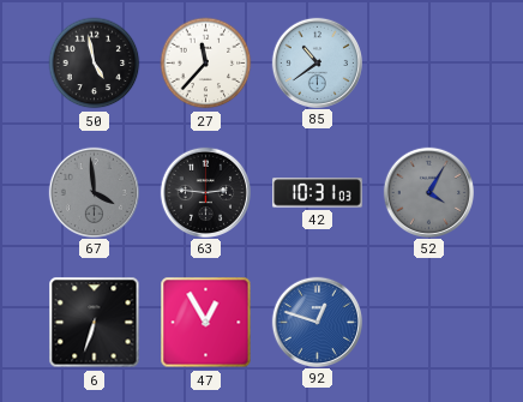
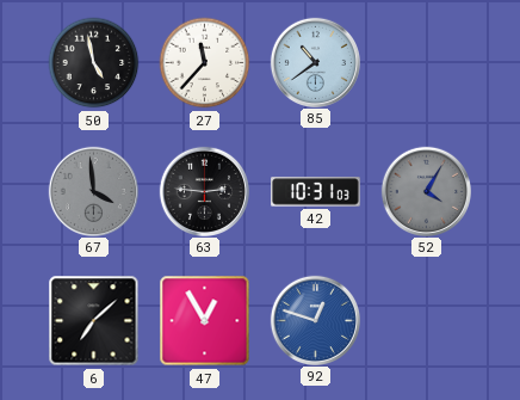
6: 6:33 -> 7:08 (94, 321)
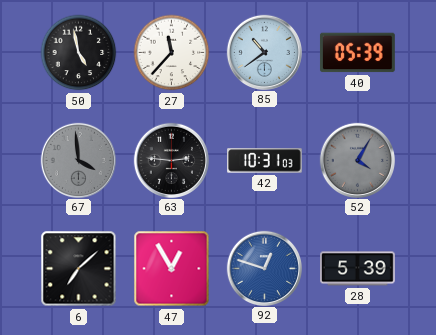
40: none -> 05:39 (357, 53)
28: none -> 5:39 (358, 269)
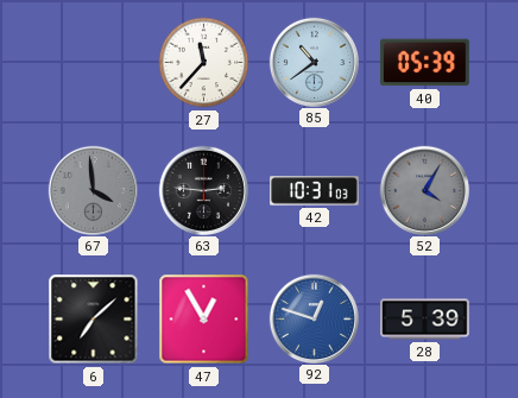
50: 4:58 -> none (79, 53)
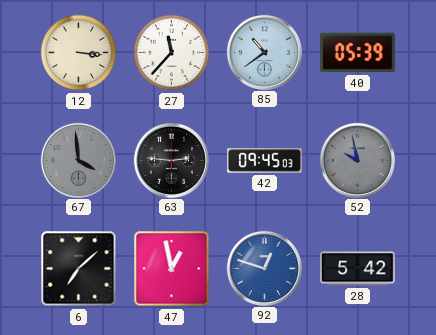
12: none -> 3:16 (79, 53)
42: 10:31 -> 09:45 (265, 161)
52: 4:05 -> 9:58 (357, 160)
47: 12:55 -> 12:58 (172, 269)
28: 5:39 -> 5:42 (358, 269)
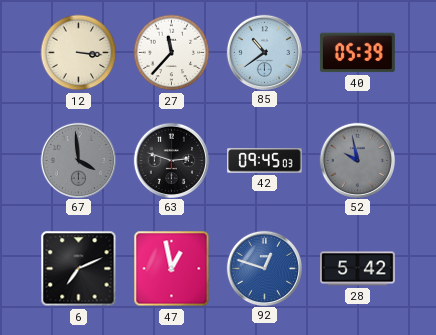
63: 2:46 -> 2:48 (171, 160)
6: 7:08 -> 7:11 (79, 269)
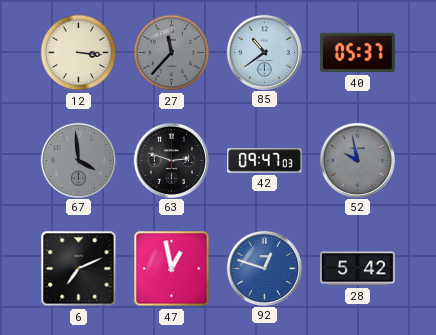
27 dial: white -> grey (172, 53)
40: 05:39 -> 05:37 (357, 53)
42: 09:45 -> 09:47 (265, 161)
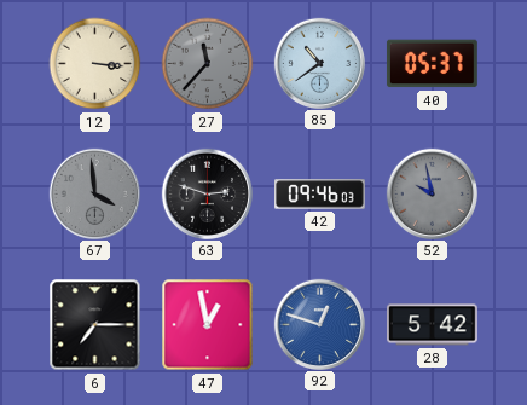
42: 09:47 -> 09:46 (320, 195)
6: 7:11 -> 7:15 (95, 325)
